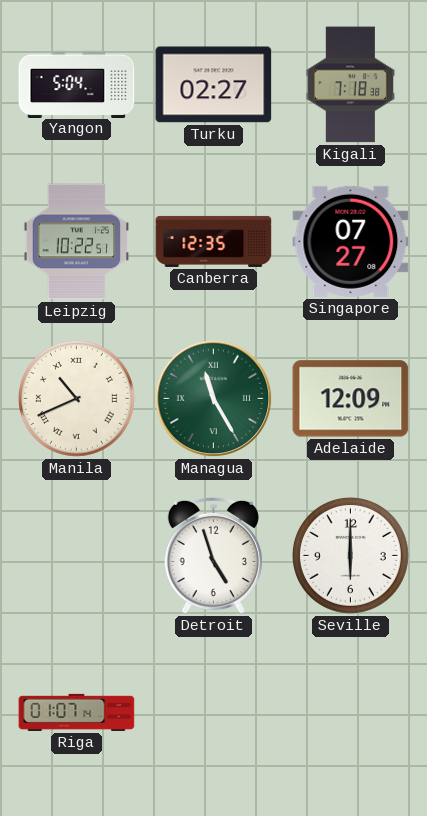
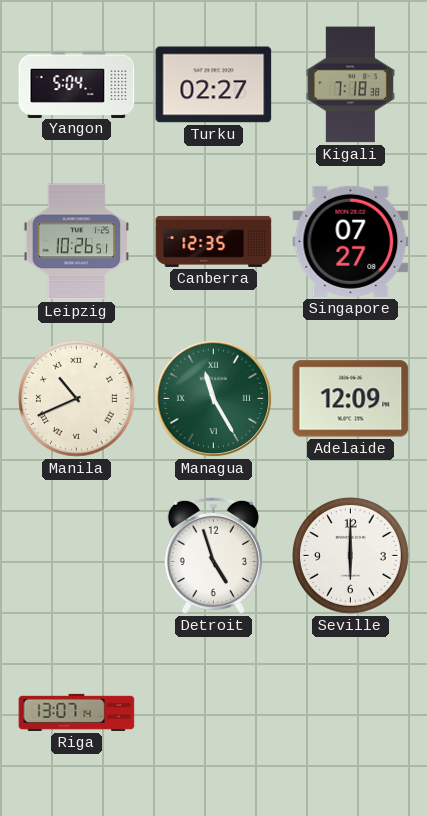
Leipzig: 10:22 -> 10:26 (77, 242)
Riga: 01:07 -> 13:07 (77, 712)
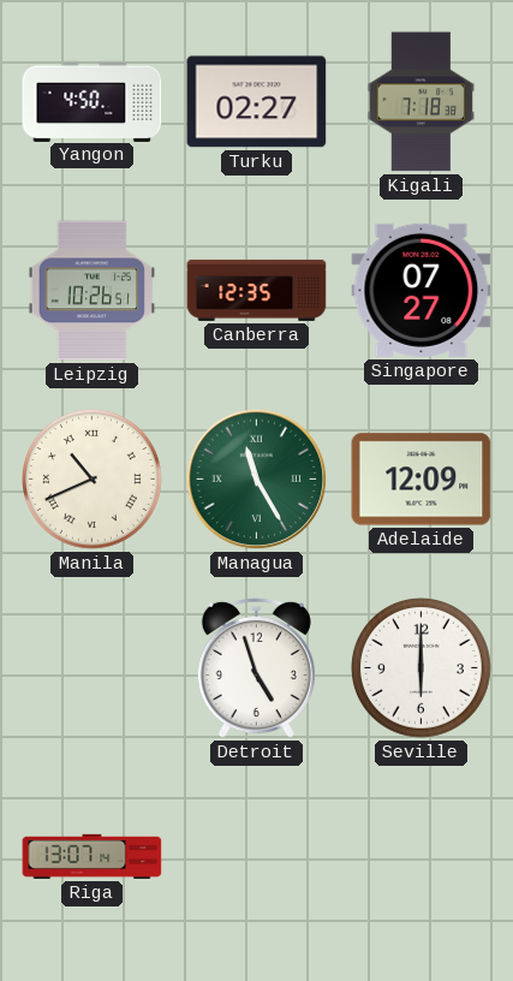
Yangon: 5:04 -> 4:50 (93, 101)
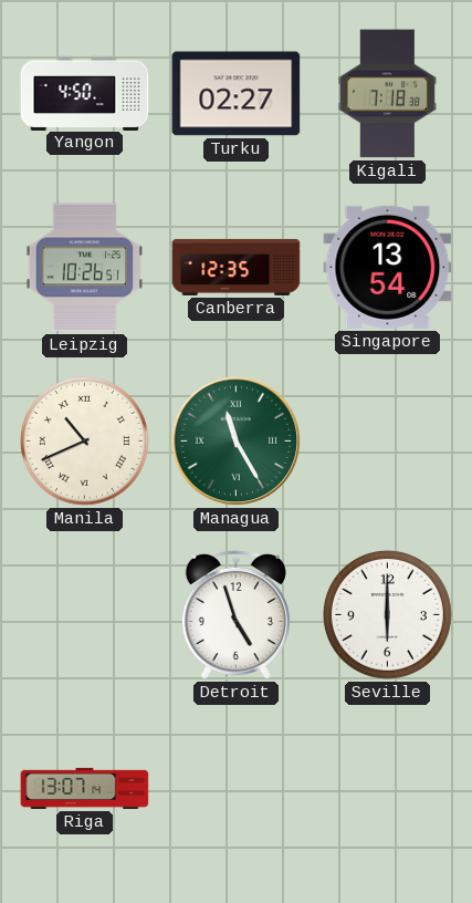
Singapore: 07:27 -> 13:54 (388, 267)
Adelaide: 12:09 -> none (422, 480)
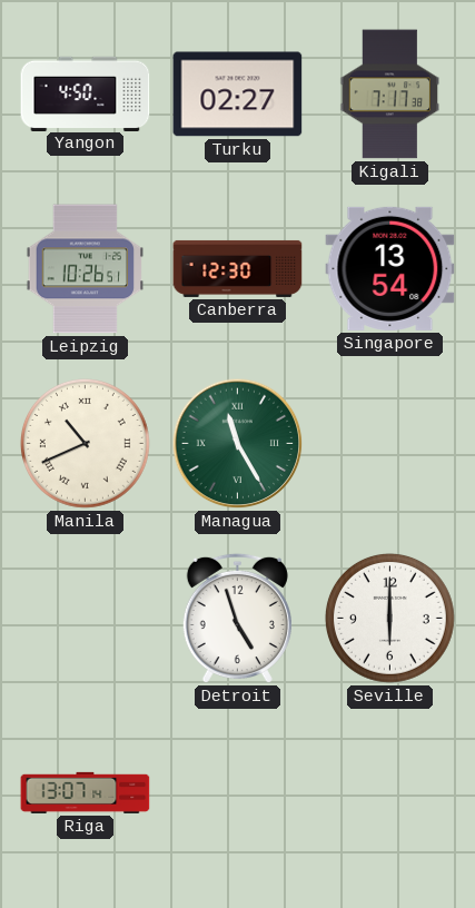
Kigali: 7:18 -> 7:17 (390, 95)
Canberra: 12:35 -> 12:30 (238, 268)
